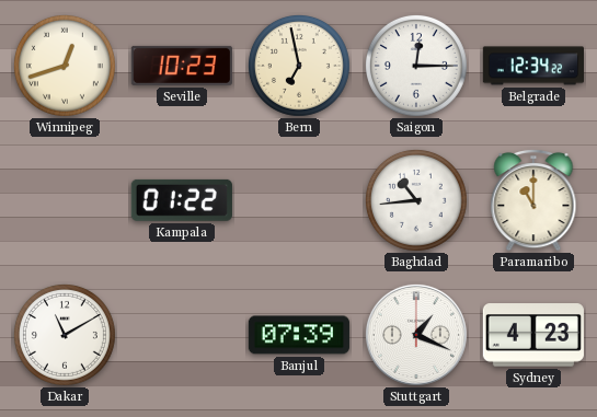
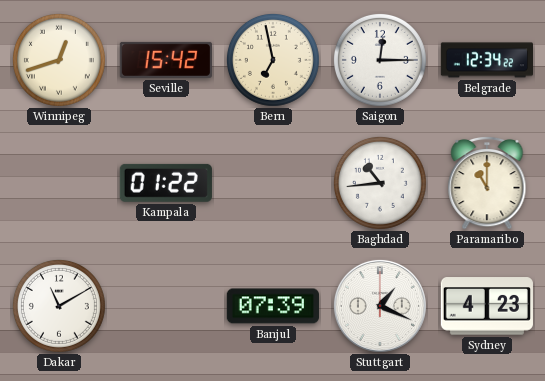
Seville: 10:23 -> 15:42 (166, 60)
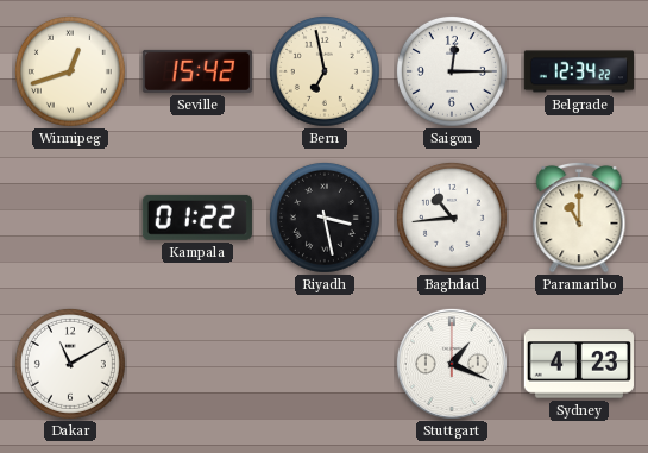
Riyadh: none -> 3:28 (325, 218)
Banjul: 07:39 -> none (273, 306)
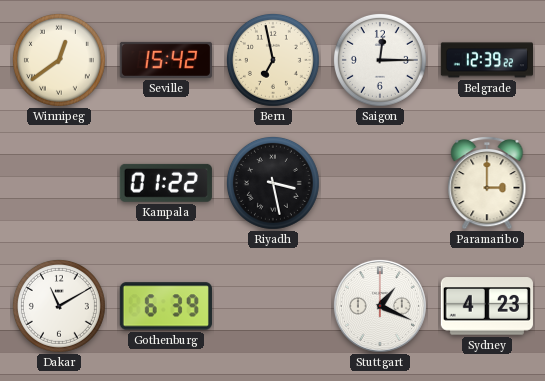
Winnipeg: 12:42 -> 12:39 (59, 60)
Belgrade: 12:34 -> 12:39 (486, 60)
Baghdad: 10:44 -> none (452, 218)
Paramaribo: 11:00 -> 3:00 (487, 183)
Gothenburg: none -> 6:39 (166, 306)
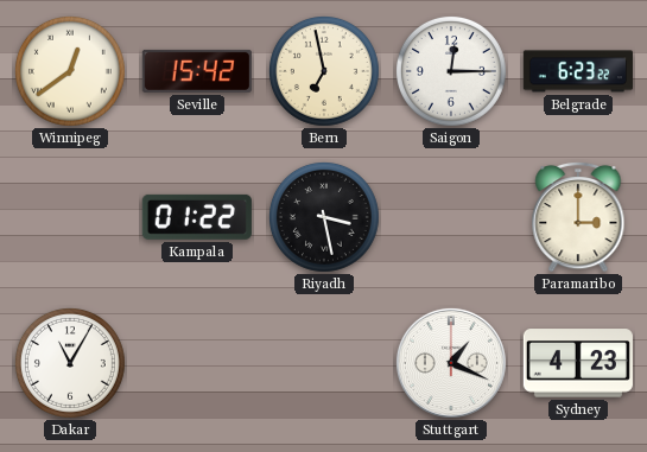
Belgrade: 12:39 -> 6:23 (577, 71)
Dakar: 11:10 -> 11:05 (70, 363)
Gothenburg: 6:39 -> none (166, 306)
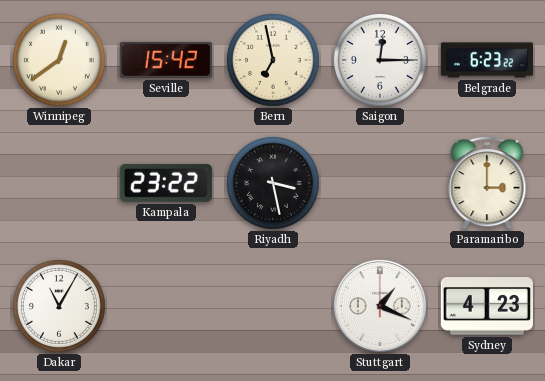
Kampala: 01:22 -> 23:22 (166, 183)
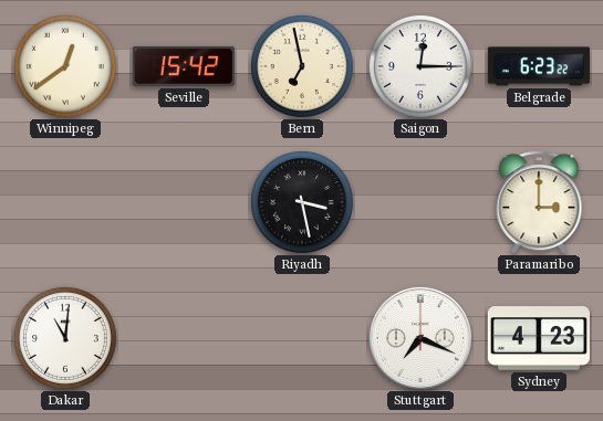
Kampala: 23:22 -> none (166, 183)
Dakar: 11:05 -> 11:01 (65, 338)
Stuttgart: 1:19 -> 7:19 (420, 338)
